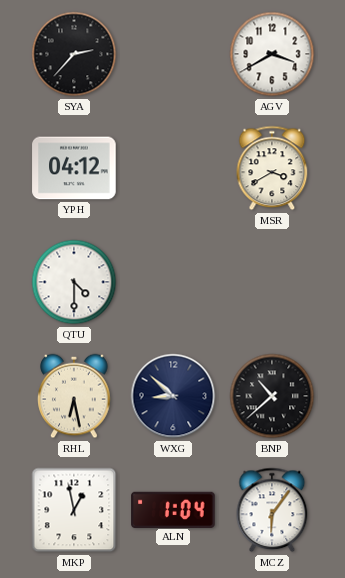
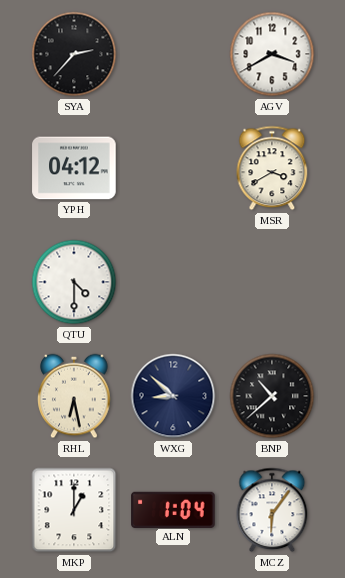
MKP: 12:58 -> 1:00 (74, 510)
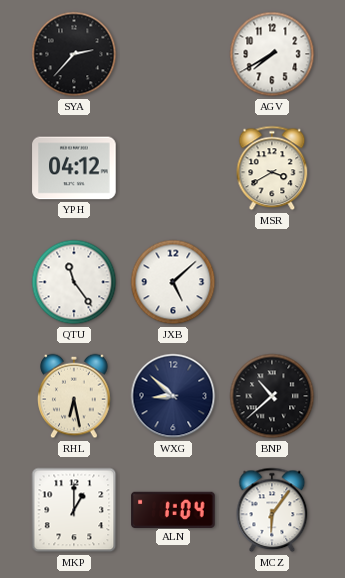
AGV: 3:40 -> 7:40 (272, 54)
QTU: 4:30 -> 11:24 (74, 282)
JXB: none -> 5:08 (173, 282)
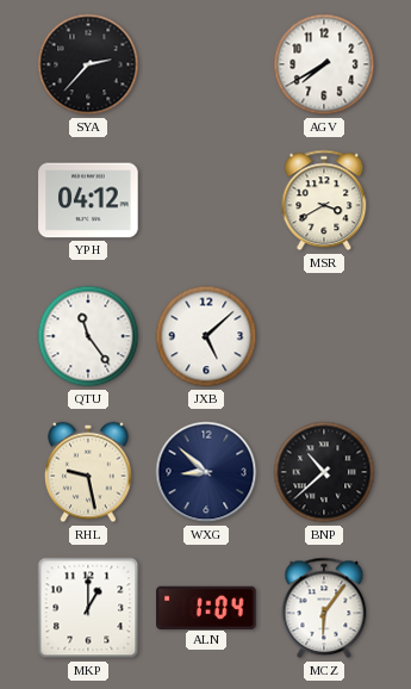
RHL: 6:28 -> 9:28 (88, 472)
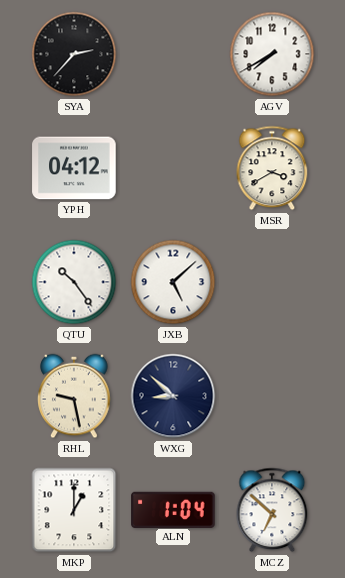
QTU: 11:24 -> 10:24 (74, 282)
BNP: 10:38 -> none (324, 472)
MCZ: 6:06 -> 6:52 (272, 510)
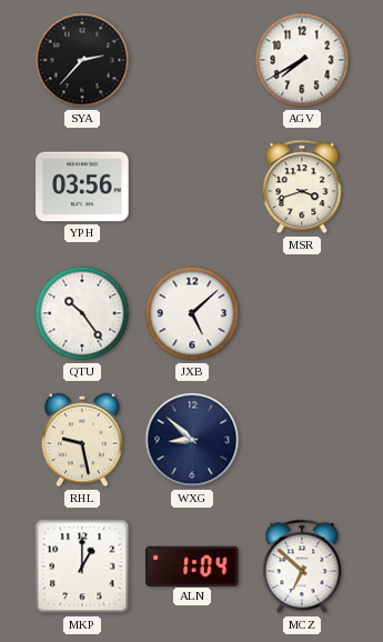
YPH: 04:12 -> 03:56 (82, 187)
MSR: 3:40 -> 3:42 (302, 187)
